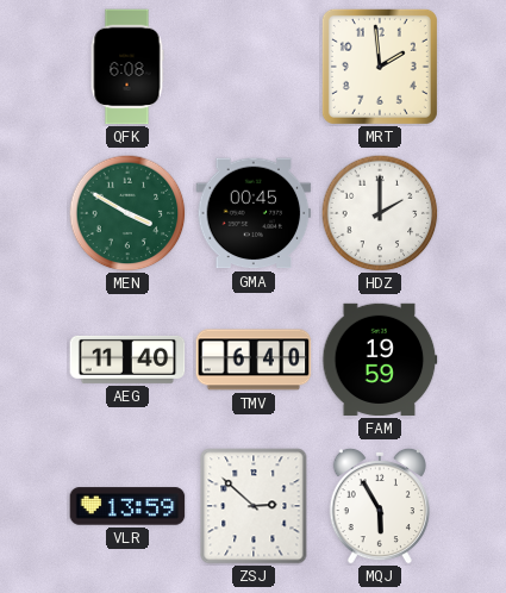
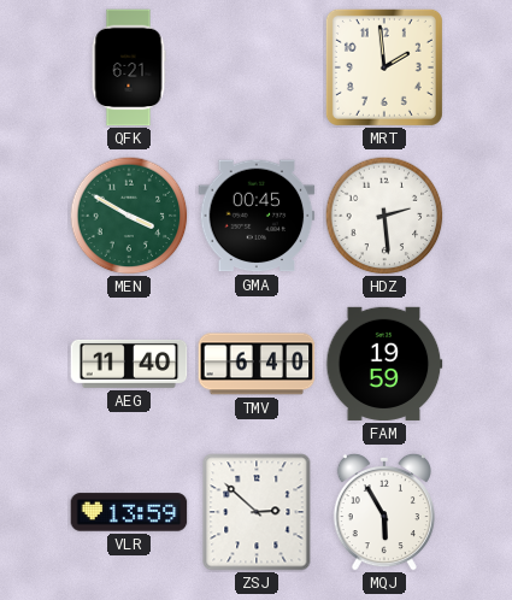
QFK: 6:08 -> 6:21 (129, 67)
HDZ: 2:00 -> 2:29 (384, 216)
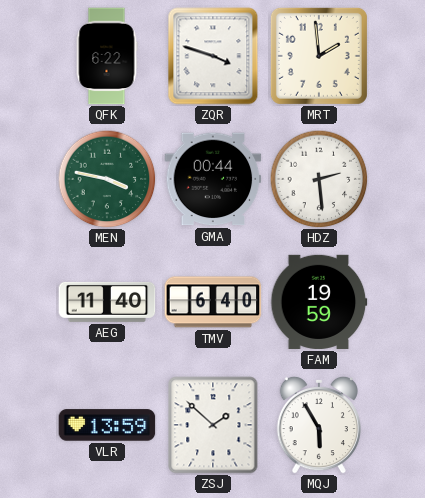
QFK: 6:21 -> 6:22 (107, 56)
ZQR: none -> 3:48 (213, 56)
MEN: 3:50 -> 3:47 (107, 179)
GMA: 00:45 -> 00:44 (213, 179)
ZSJ: 2:52 -> 1:52 (213, 425)
